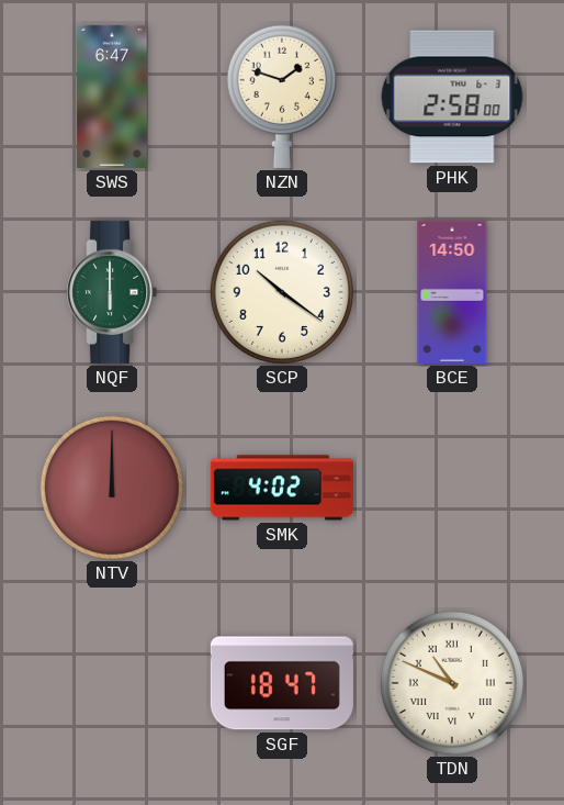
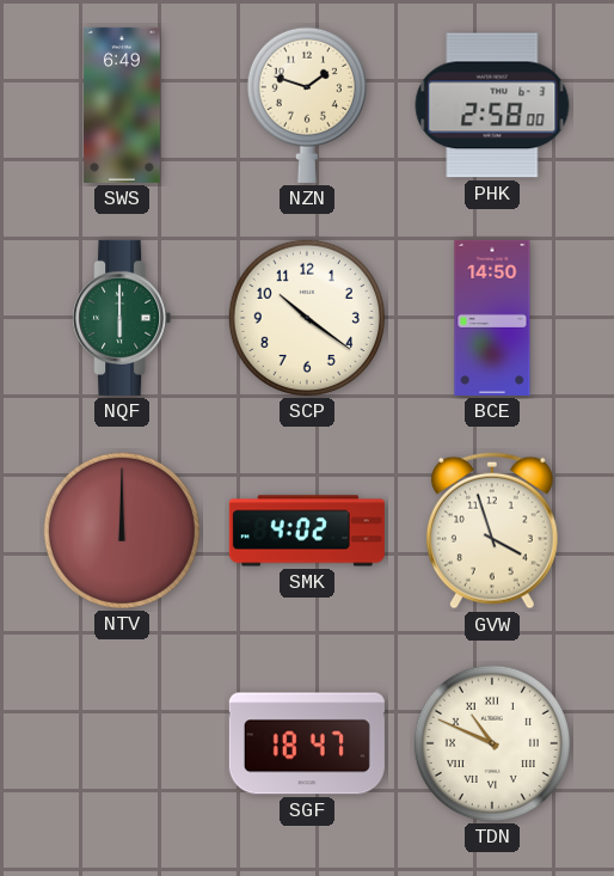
SWS: 6:47 -> 6:49 (122, 105)
GVW: none -> 3:57 (492, 531)
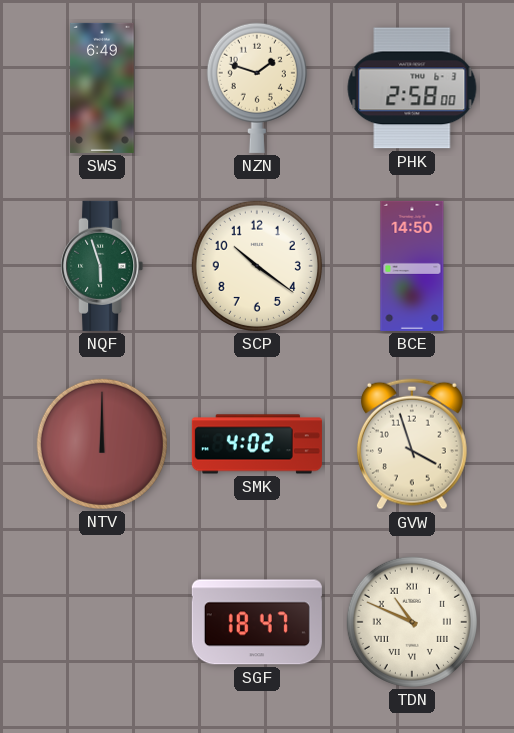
NQF: 6:00 -> 5:57 (102, 266)
